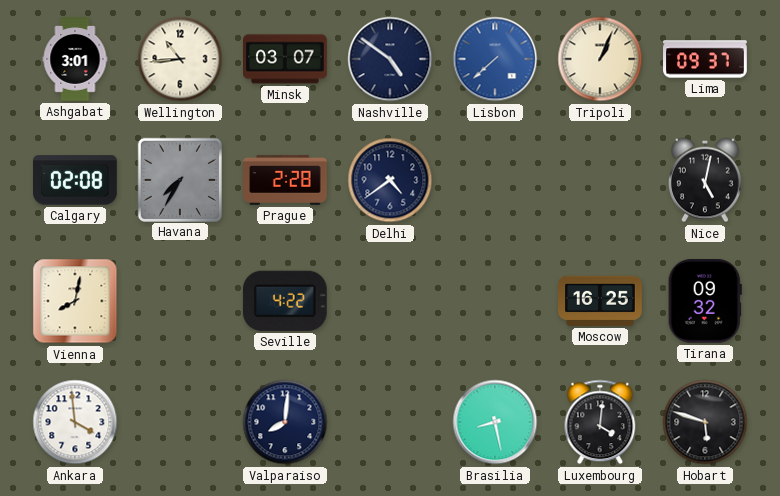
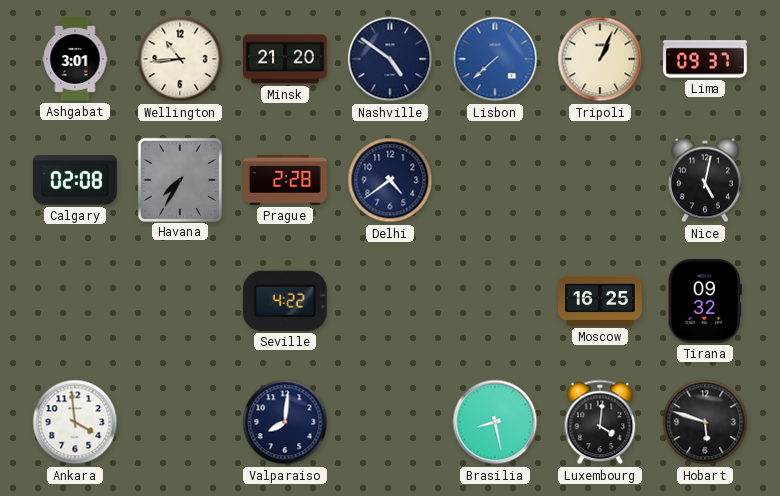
Minsk: 03:07 -> 21:20 (286, 59)
Vienna: 8:02 -> none (75, 301)
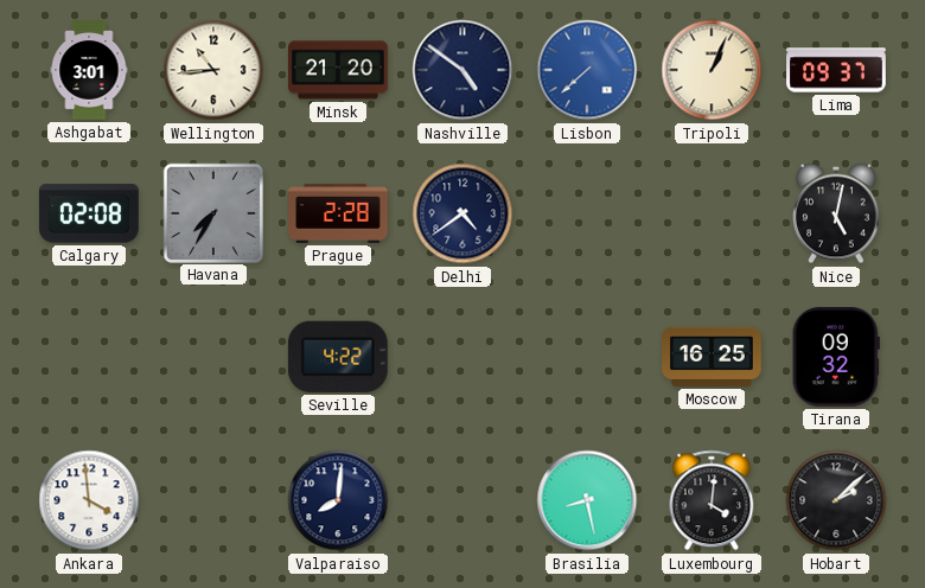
Hobart: 5:48 -> 2:08 (836, 500)
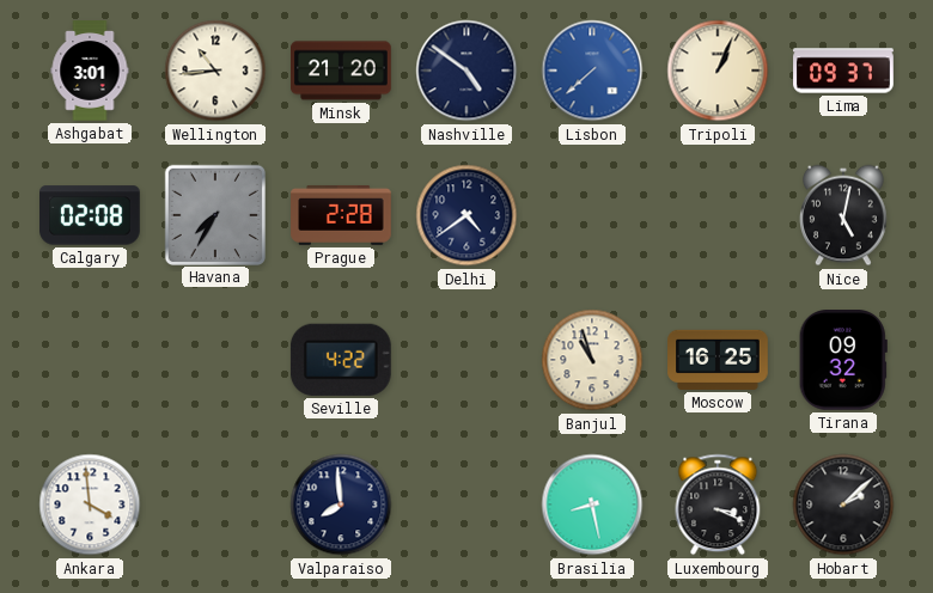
Banjul: none -> 10:57 (592, 360)
Valparaiso: 8:01 -> 7:59 (341, 505)
Luxembourg: 4:01 -> 3:19 (718, 505)
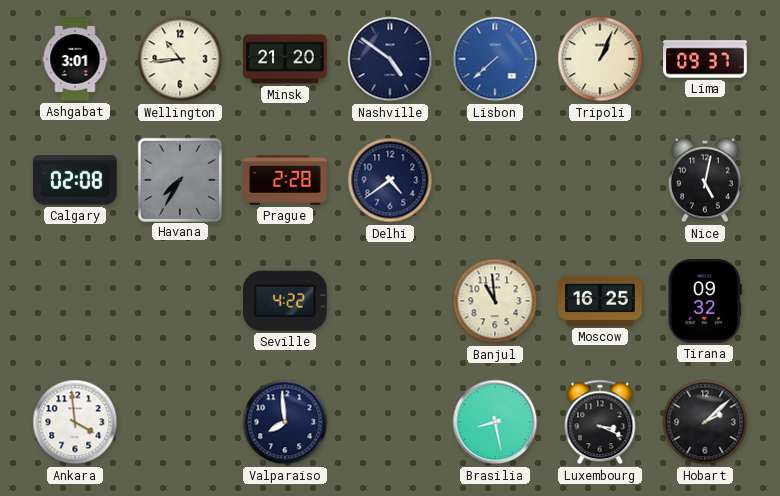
Banjul: 10:57 -> 10:59 (495, 301)
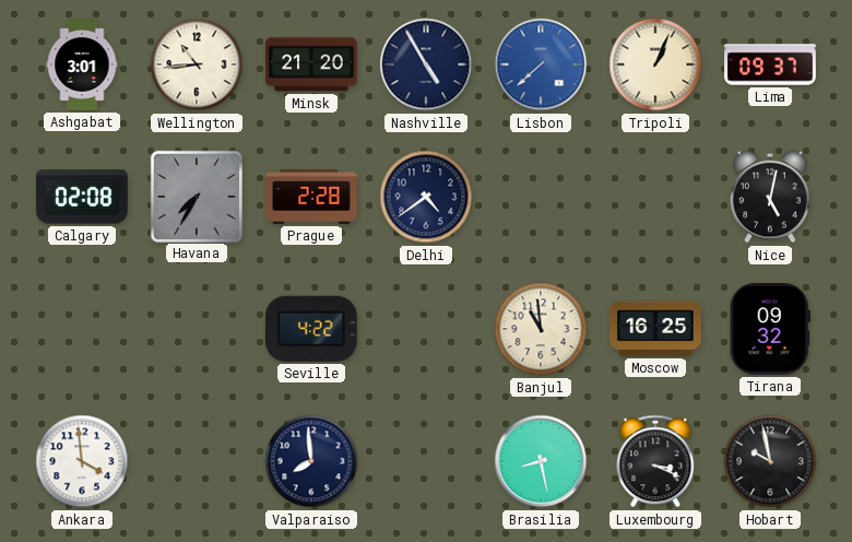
Nashville: 4:51 -> 4:55 (426, 64)
Hobart: 2:08 -> 9:58 (770, 461)
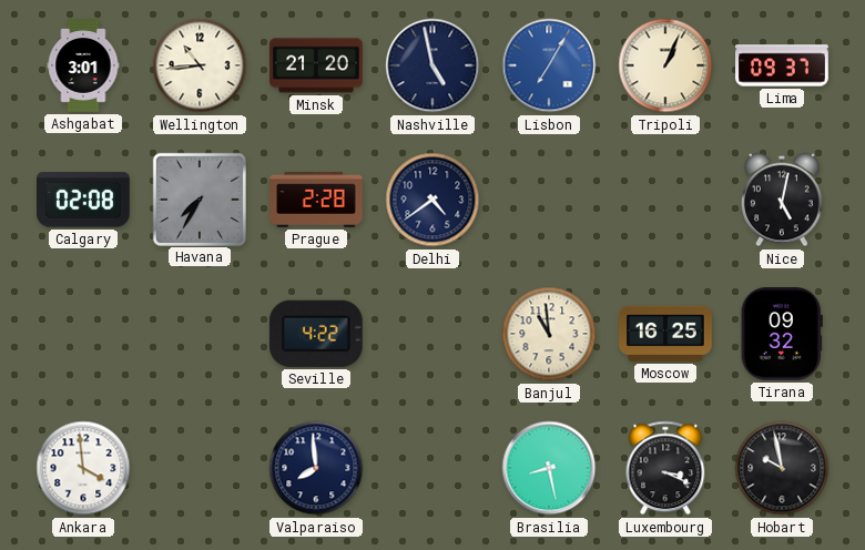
Nashville: 4:55 -> 4:58 (432, 65)
Lisbon: 7:38 -> 7:05 (549, 65)
